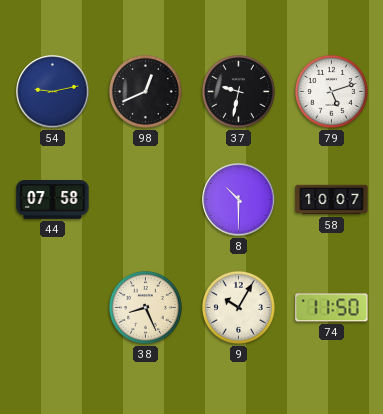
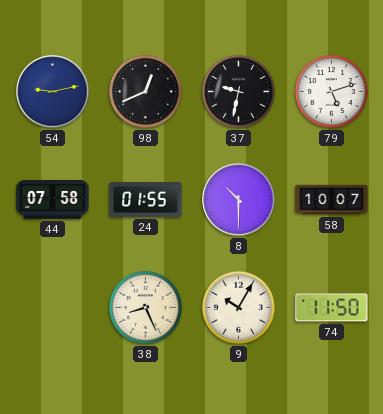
24: none -> 01:55 (146, 200)
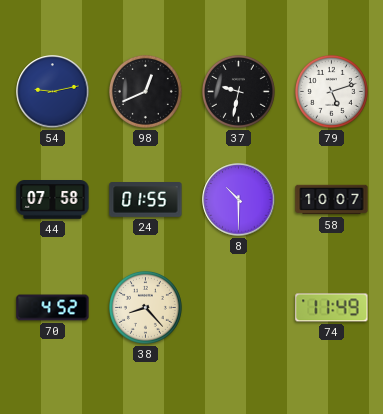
70: none -> 4:52 (53, 308)
38: 8:26 -> 8:23 (145, 307)
9: 10:05 -> none (238, 307)
74: 11:50 -> 11:49 (332, 308)
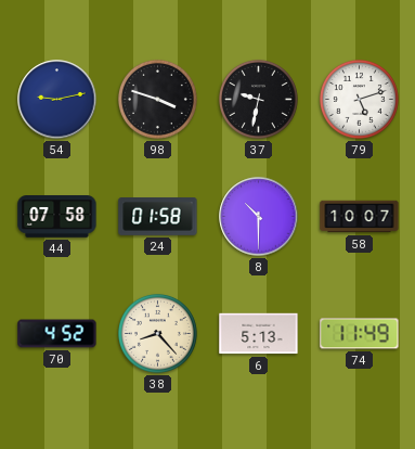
98: 12:41 -> 3:48 (157, 99)
24: 01:55 -> 01:58 (158, 217)
6: none -> 5:13 (259, 334)
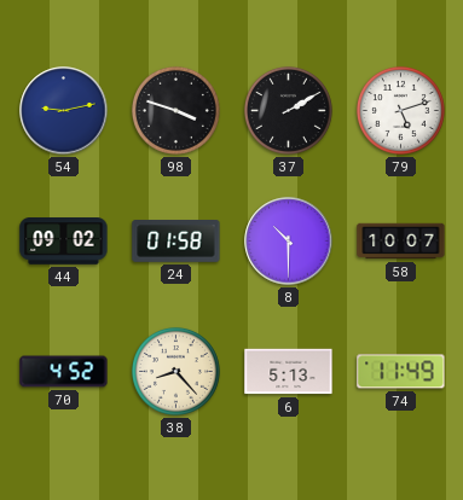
37: 9:32 -> 2:10 (288, 110)
44: 07:58 -> 09:02 (64, 242)
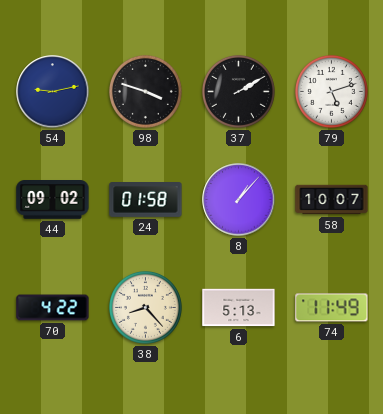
8: 10:30 -> 1:07 (239, 200)
70: 4:52 -> 4:22 (53, 308)
